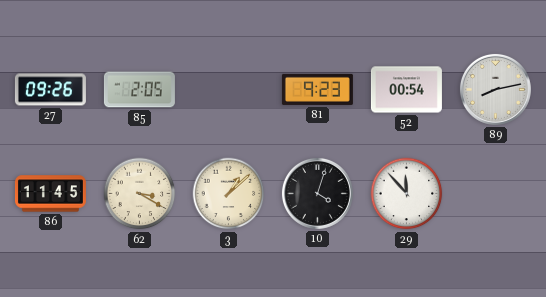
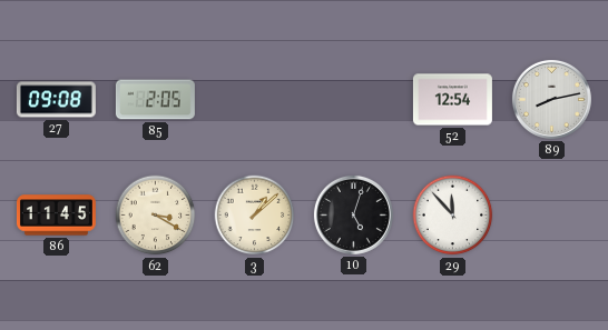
27: 09:26 -> 09:08 (56, 100)
81: 9:23 -> none (317, 89)
52: 00:54 -> 12:54 (452, 100)
10: 4:03 -> 5:03 (353, 214)
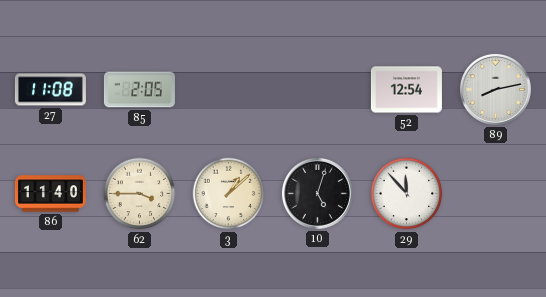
27: 09:08 -> 11:08 (50, 90)
86: 11:45 -> 11:40 (50, 194)
62: 3:20 -> 3:45 (140, 194)
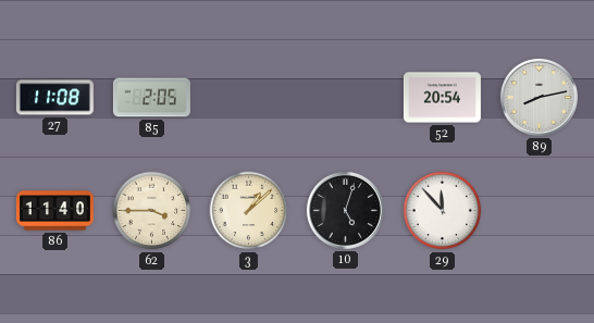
52: 12:54 -> 20:54 (442, 98)
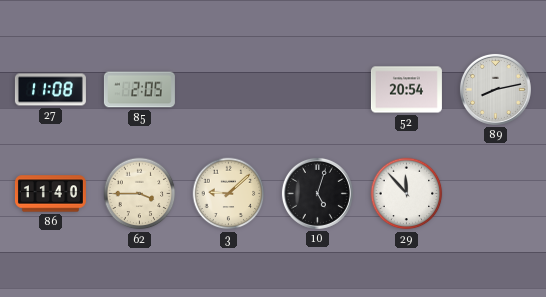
3: 1:08 -> 9:08 (229, 194)
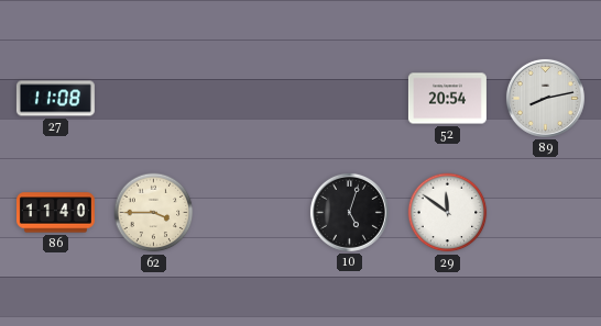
85: 2:05 -> none (139, 90)
3: 9:08 -> none (229, 194)
29: 11:53 -> 11:51 (448, 213)
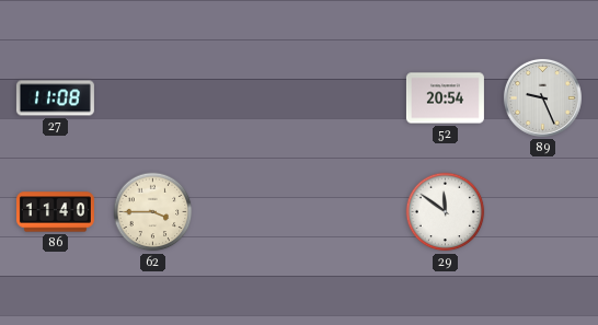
89: 8:13 -> 9:26 (542, 97)
10: 5:03 -> none (349, 212)
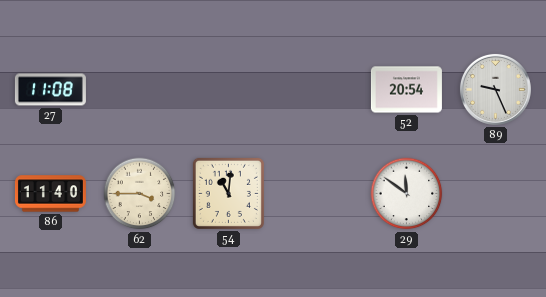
54: none -> 11:01 (228, 193)
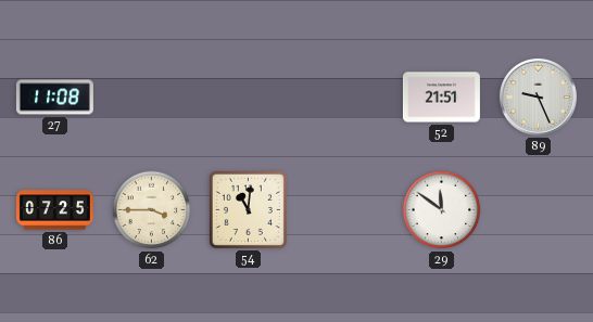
52: 20:54 -> 21:51 (441, 98)
86: 11:40 -> 07:25 (54, 210)
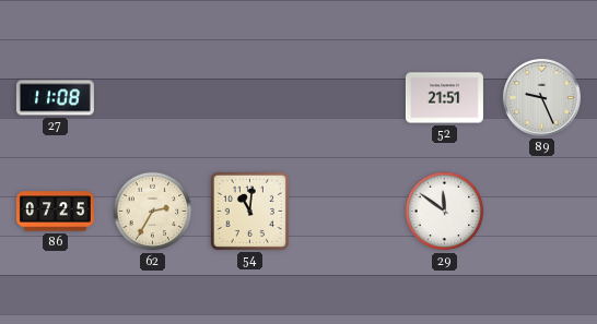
62: 3:45 -> 2:35 (153, 212)
